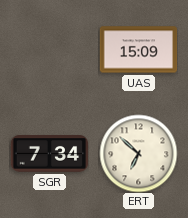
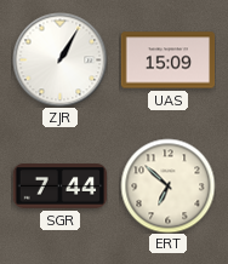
ZJR: none -> 1:05 (59, 59)
SGR: 7:34 -> 7:44 (59, 186)
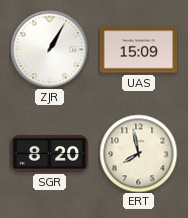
SGR: 7:44 -> 8:20 (49, 154)
ERT: 6:52 -> 7:58 (138, 153)
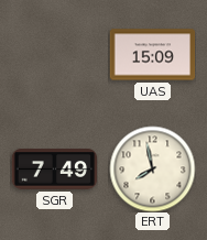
ZJR: 1:05 -> none (49, 49)
SGR: 8:20 -> 7:49 (54, 170)
